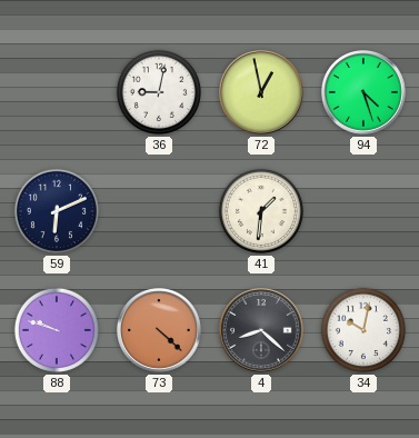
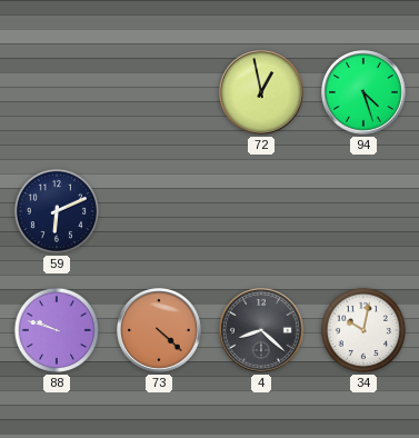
36: 9:02 -> none (159, 92)
41: 1:31 -> none (261, 211)
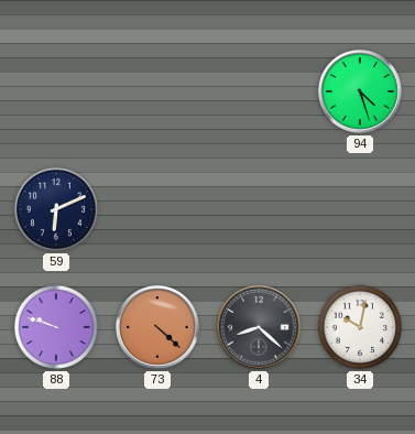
72: 12:58 -> none (262, 93)
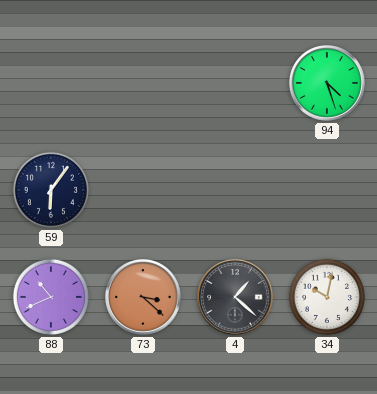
59: 6:11 -> 6:06 (51, 190)
88: 9:48 -> 10:41 (51, 297)
73: 4:22 -> 3:22 (144, 298)
4: 8:22 -> 1:22 (236, 298)
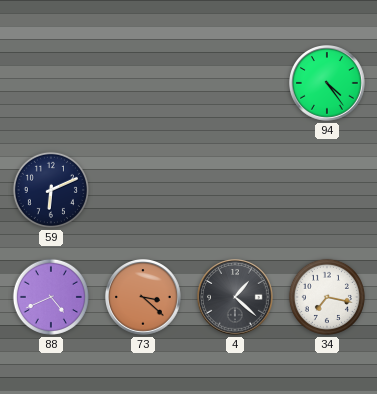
94: 4:27 -> 4:24 (328, 84)
59: 6:06 -> 6:11 (51, 190)
88: 10:41 -> 4:41 (51, 297)
34: 10:02 -> 7:17 (327, 297)
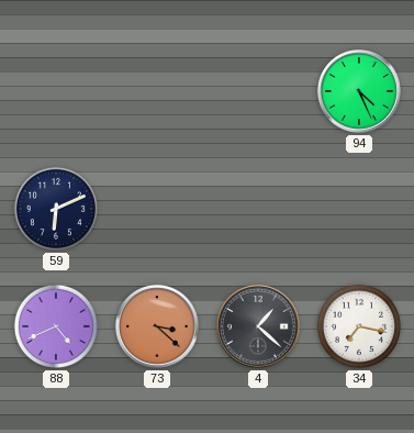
94: 4:24 -> 4:26 (360, 92)
